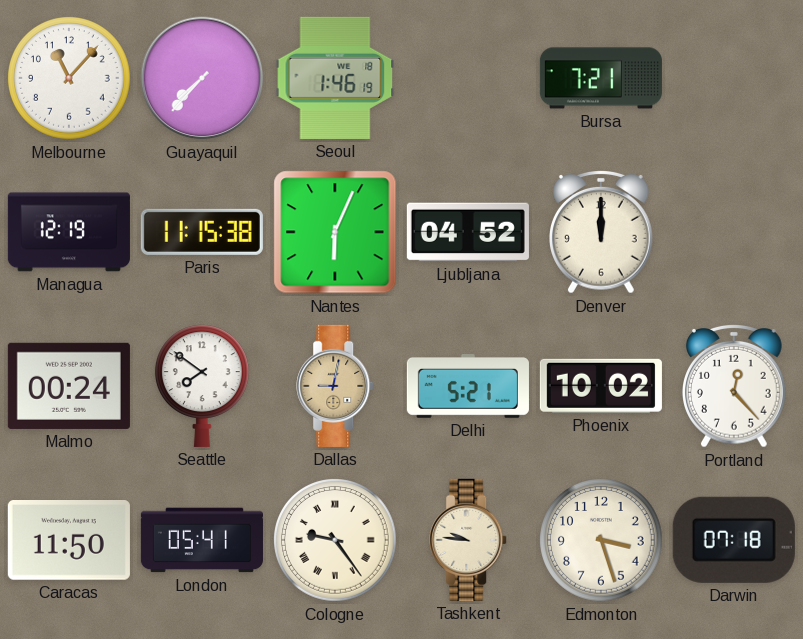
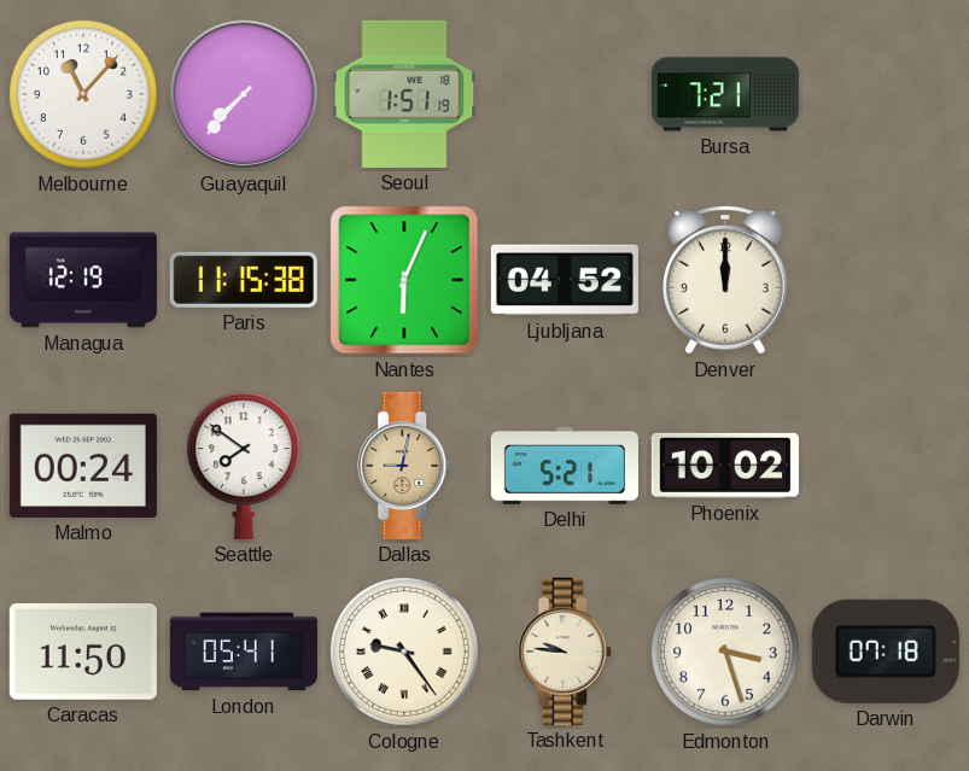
Seoul: 1:46 -> 1:51 (404, 94)
Portland: 12:23 -> none (735, 387)
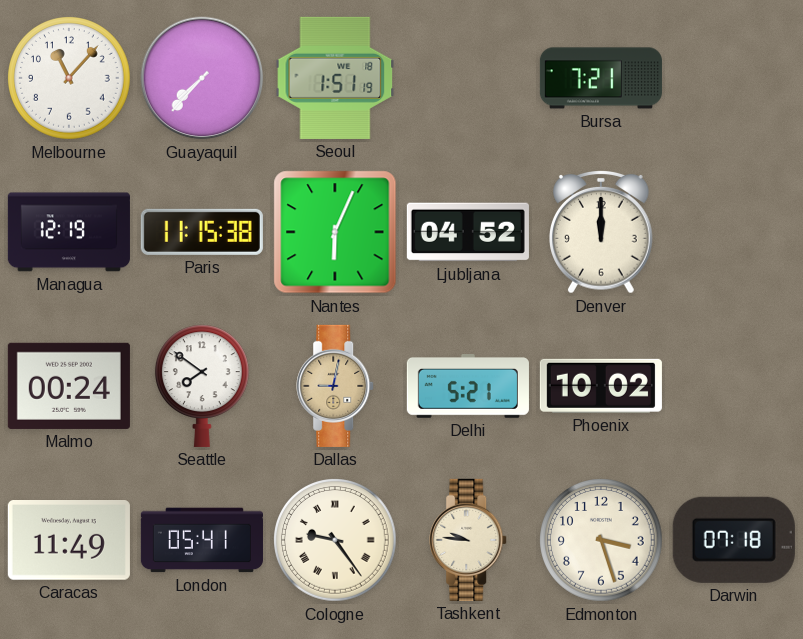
Caracas: 11:50 -> 11:49 (69, 541)
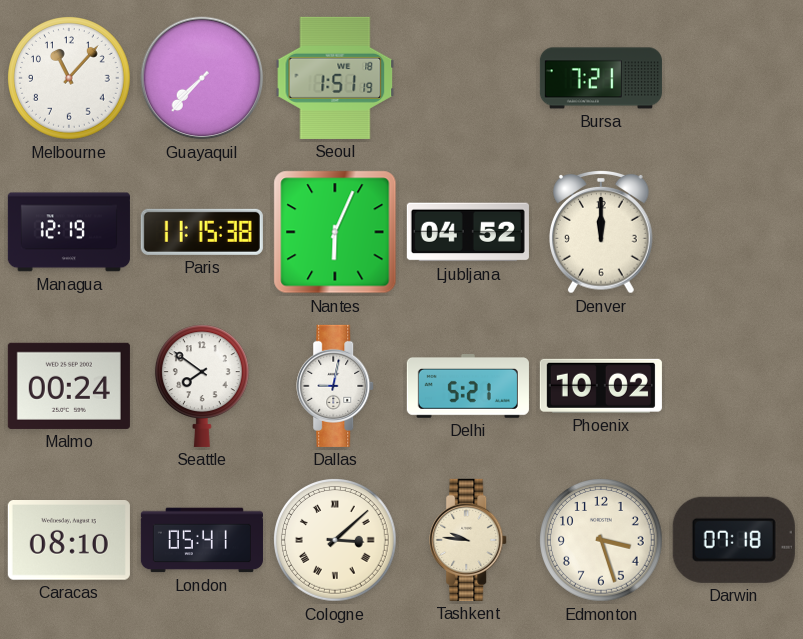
Dallas dial: champagne -> white (336, 386)
Caracas: 11:49 -> 08:10 (69, 541)
Cologne: 9:24 -> 3:08 (336, 541)
